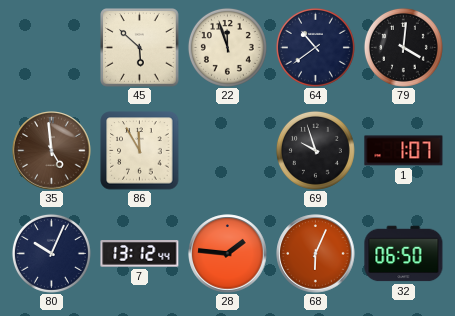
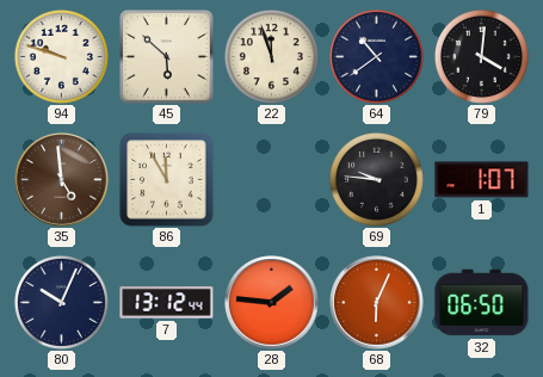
94: none -> 9:48 (61, 56)
69: 9:57 -> 9:46 (376, 179)
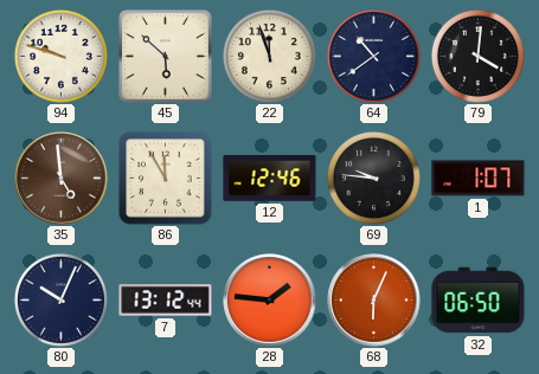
12: none -> 12:46 (270, 179)
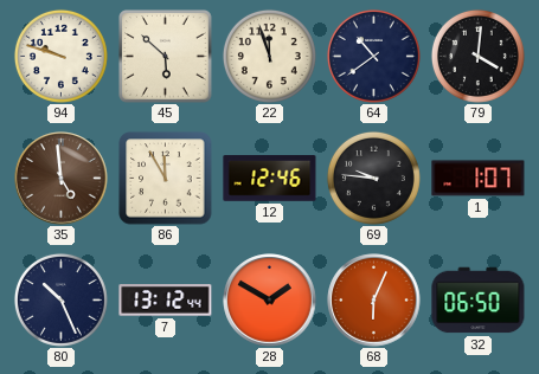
80: 10:04 -> 10:26 (60, 299)
28: 1:46 -> 1:50 (270, 301)
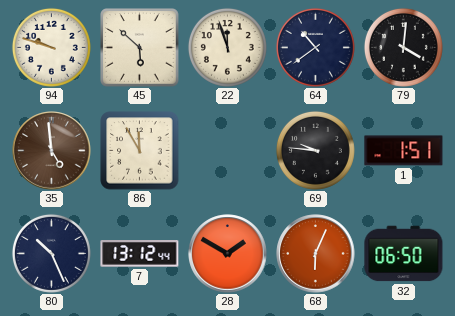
12: 12:46 -> none (270, 179)
1: 1:07 -> 1:51 (404, 151)
